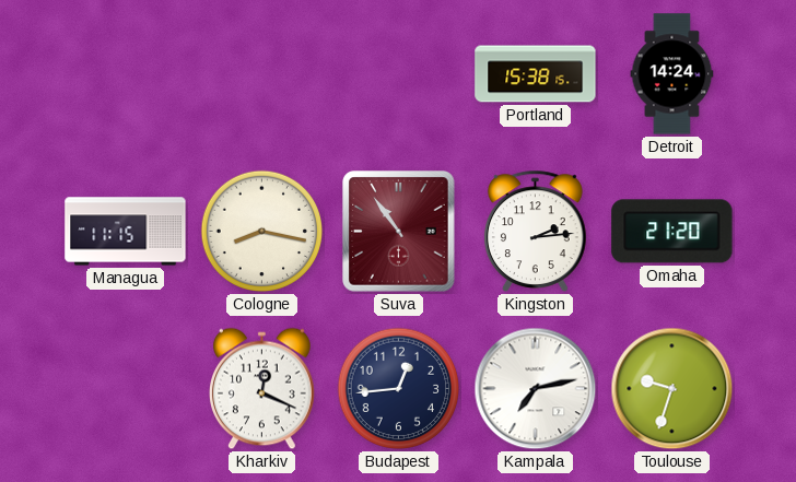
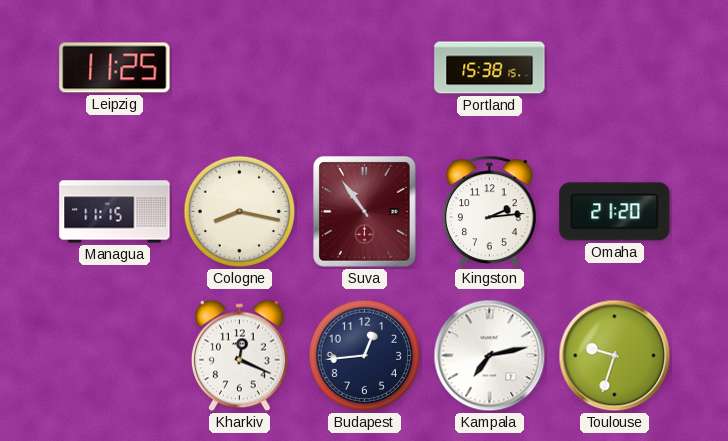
Leipzig: none -> 11:25 (115, 68)
Detroit: 14:24 -> none (672, 74)
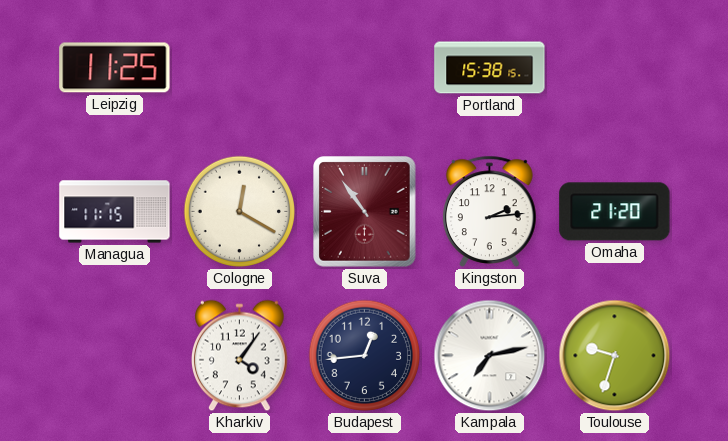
Cologne: 8:17 -> 12:20 (240, 212)
Kharkiv: 12:19 -> 4:06 (240, 356)
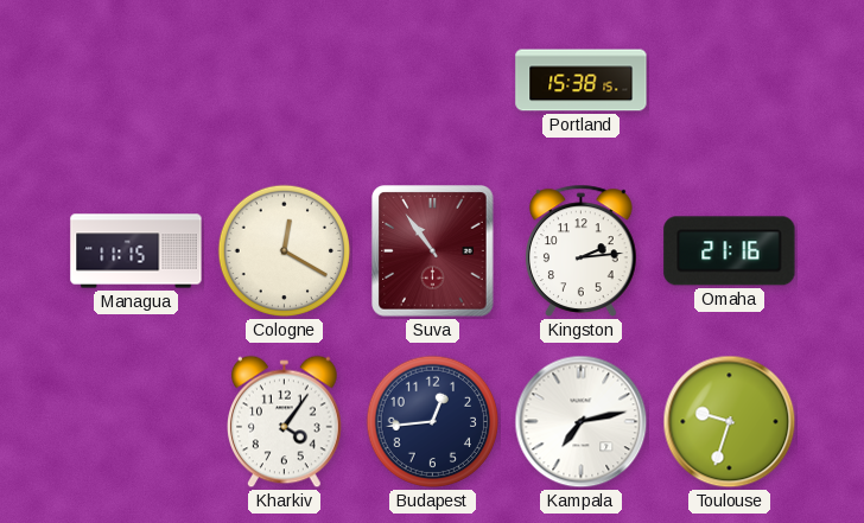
Leipzig: 11:25 -> none (115, 68)
Omaha: 21:20 -> 21:16 (730, 251)
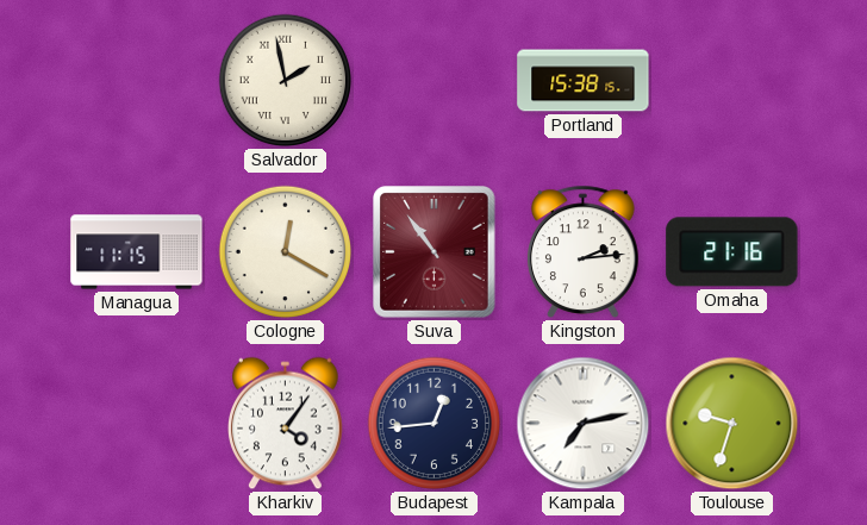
Salvador: none -> 1:58 (286, 81)
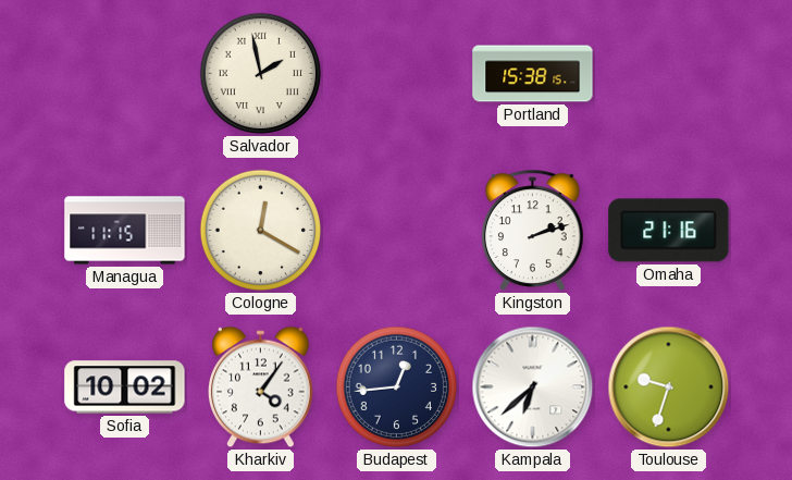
Suva: 10:54 -> none (435, 252)
Kingston: 2:14 -> 2:12 (533, 230)
Sofia: none -> 10:02 (125, 387)
Kampala: 7:13 -> 6:38 (533, 387)
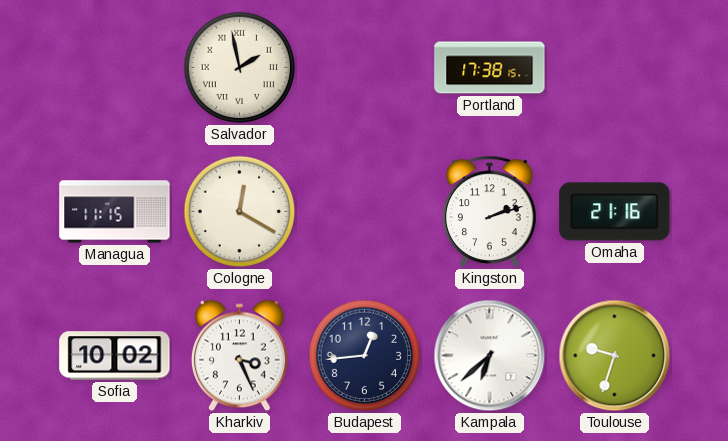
Portland: 15:38 -> 17:38 (490, 68)
Kharkiv: 4:06 -> 3:26 (240, 356)
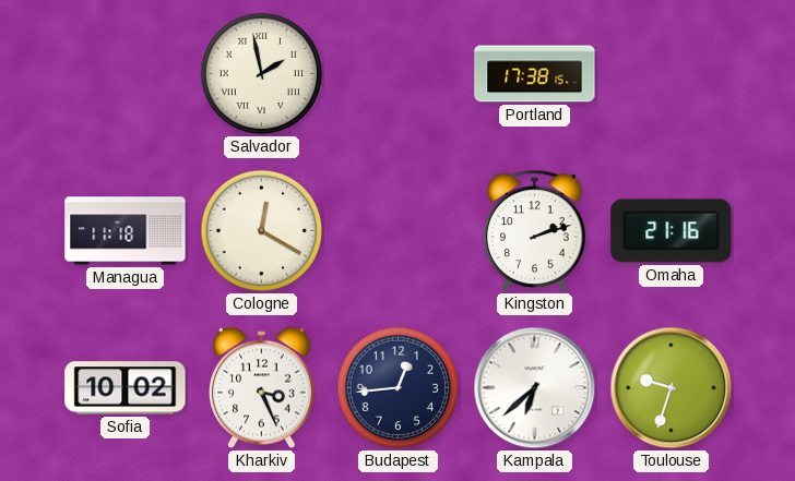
Managua: 11:15 -> 11:18 (126, 231)
